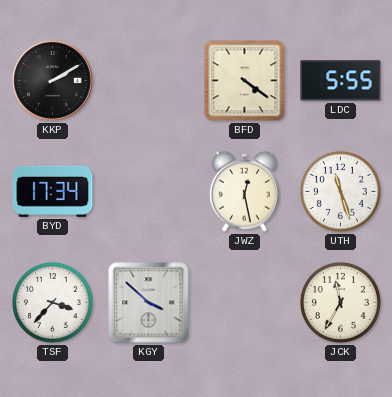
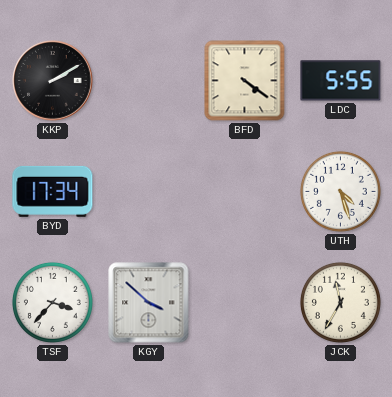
JWZ: 12:28 -> none (244, 191)
UTH: 11:27 -> 4:27 (340, 191)
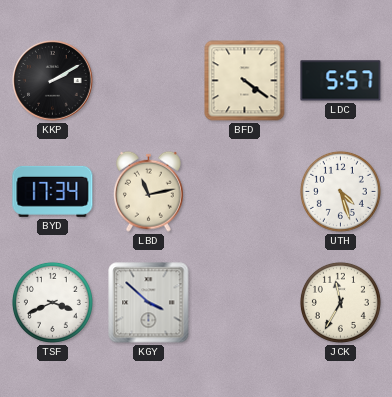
LDC: 5:55 -> 5:57 (341, 81)
LBD: none -> 11:13 (148, 191)
TSF: 3:37 -> 3:41 (52, 302)
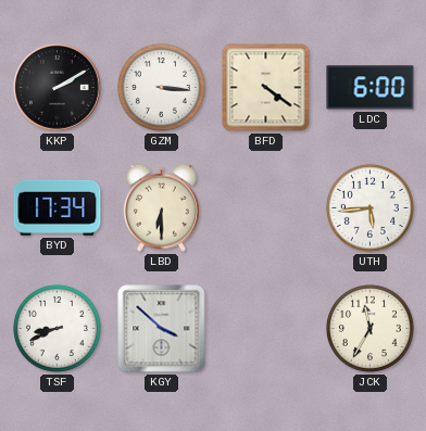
GZM: none -> 3:16 (161, 87)
LDC: 5:57 -> 6:00 (371, 88)
LBD: 11:13 -> 6:30 (161, 207)
UTH: 4:27 -> 5:44 (369, 207)
TSF: 3:41 -> 8:41 (57, 328)
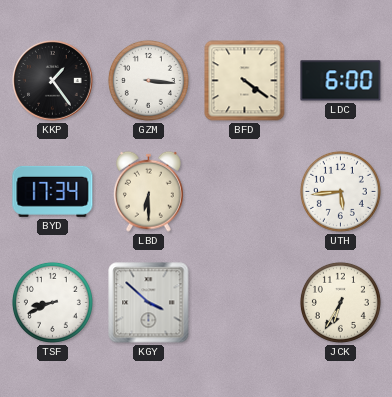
KKP: 2:10 -> 1:24 (53, 81)
JCK: 11:35 -> 6:35 (340, 302)
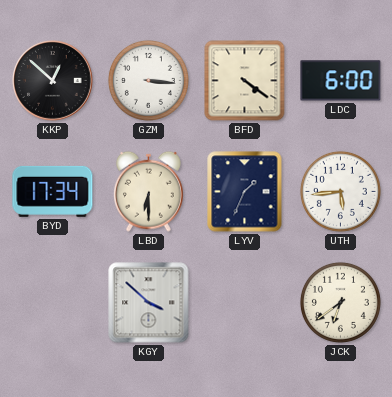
KKP: 1:24 -> 12:52 (53, 81)
LYV: none -> 1:34 (245, 192)
TSF: 8:41 -> none (52, 302)
JCK: 6:35 -> 6:39 (340, 302)
